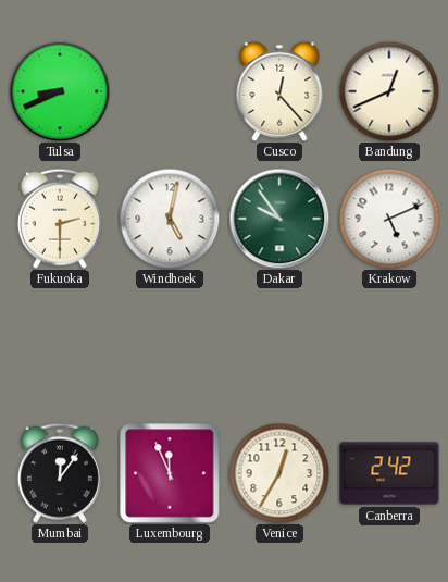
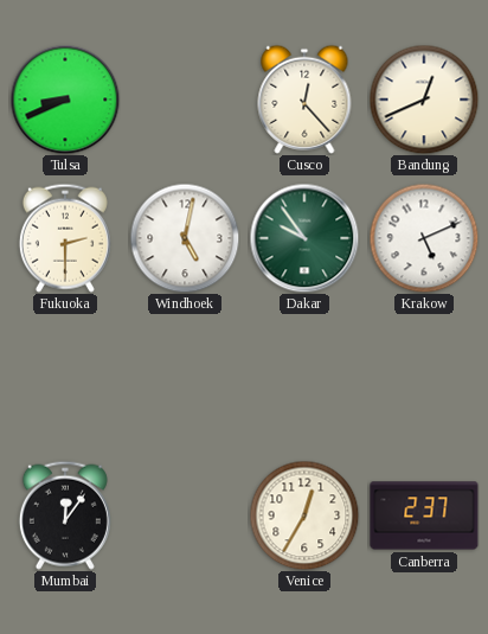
Luxembourg: 11:56 -> none (170, 473)
Canberra: 2:42 -> 2:37 (424, 515)
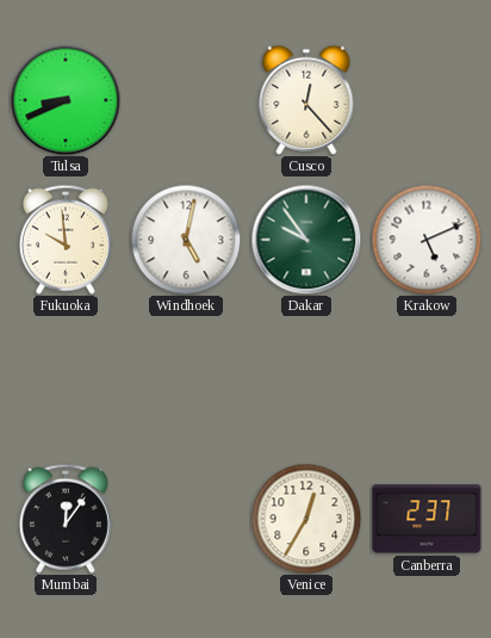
Bandung: 12:41 -> none (424, 100)
Fukuoka: 2:30 -> 9:59 (66, 240)
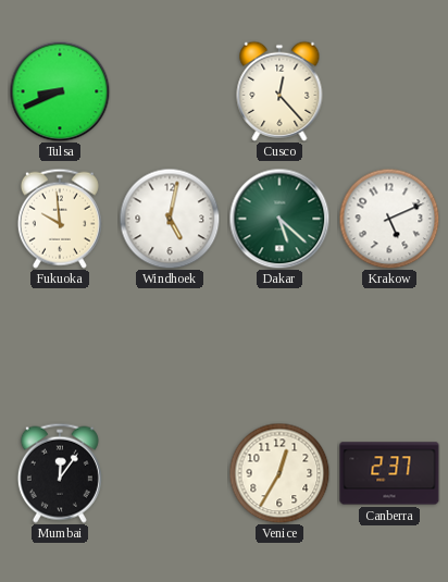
Dakar: 9:54 -> 5:22 (279, 219)
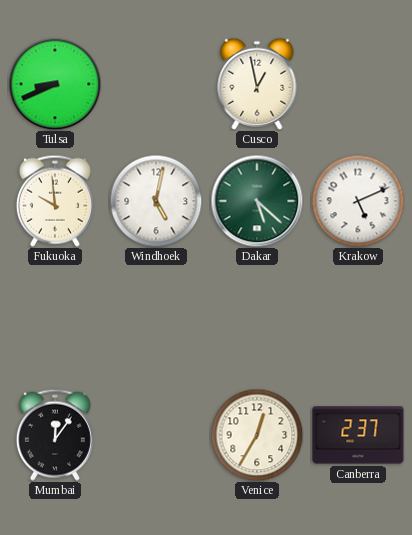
Cusco: 12:23 -> 12:58 (257, 84)
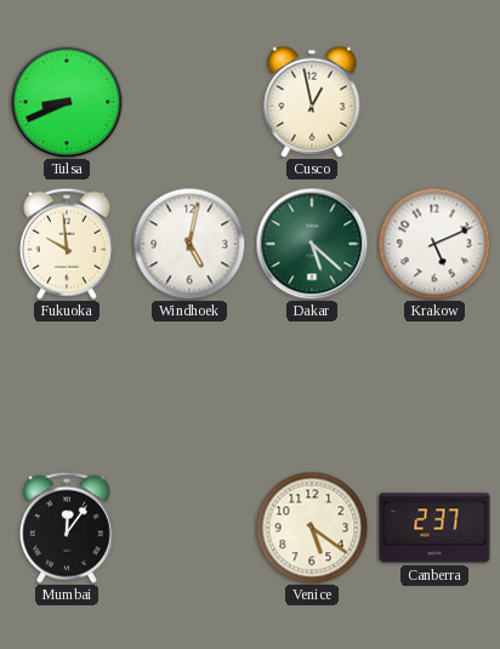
Venice: 12:35 -> 5:21 (312, 528)
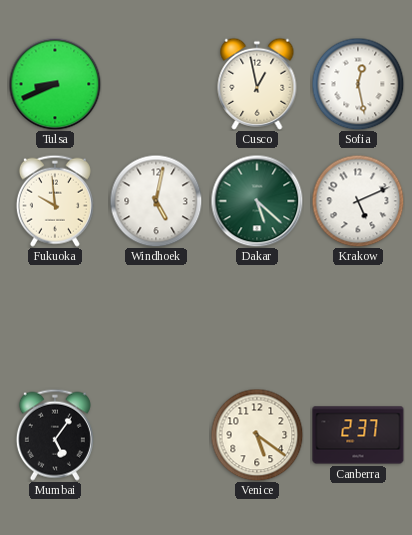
Sofia: none -> 12:28 (358, 84)
Mumbai: 12:06 -> 5:06 (55, 435)
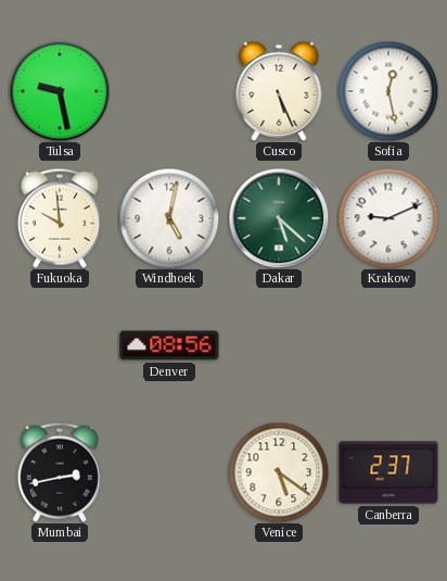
Tulsa: 8:41 -> 9:28 (60, 91)
Cusco: 12:58 -> 5:26 (279, 91)
Krakow: 5:11 -> 9:11 (388, 218)
Denver: none -> 08:56 (169, 345)
Mumbai: 5:06 -> 2:43 (60, 472)
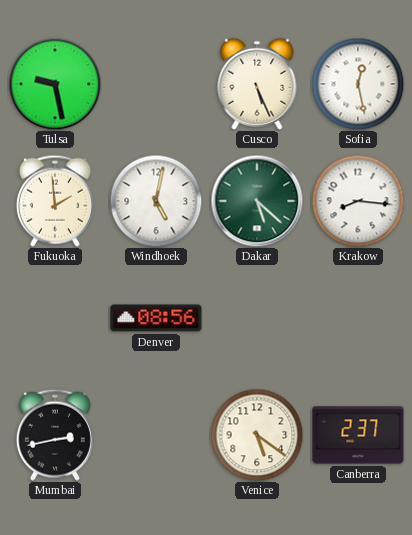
Fukuoka: 9:59 -> 1:59 (55, 201)
Krakow: 9:11 -> 8:16 (358, 201)
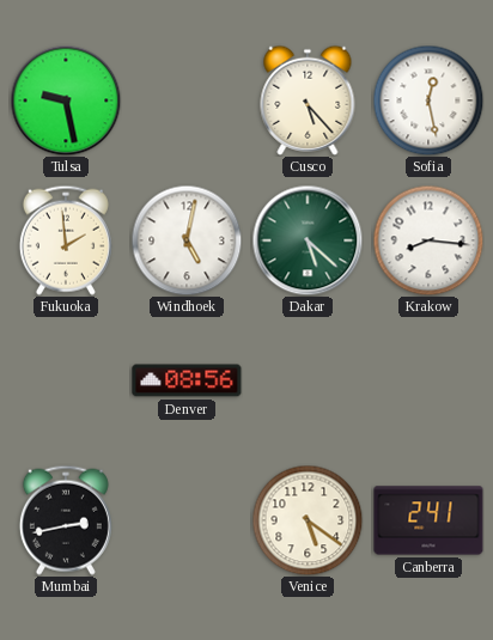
Cusco: 5:26 -> 5:23 (308, 100)
Canberra: 2:37 -> 2:41 (428, 520)
